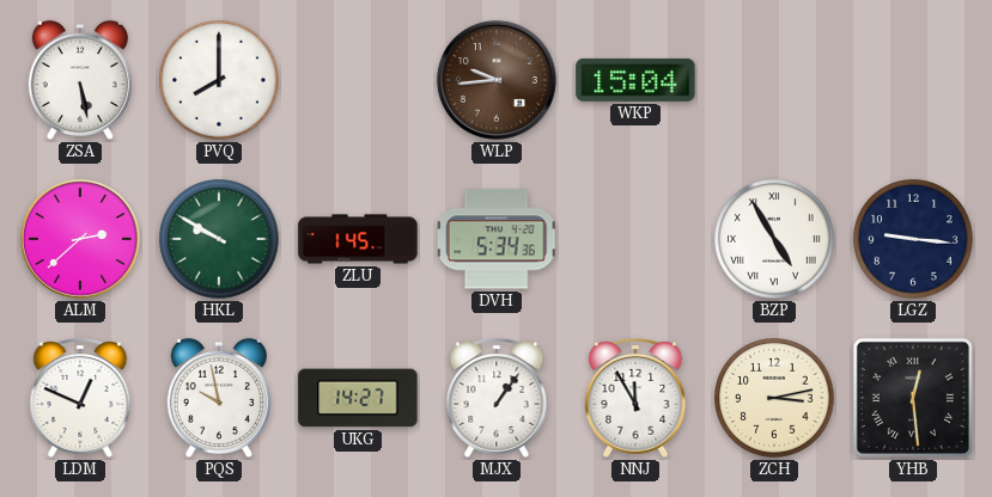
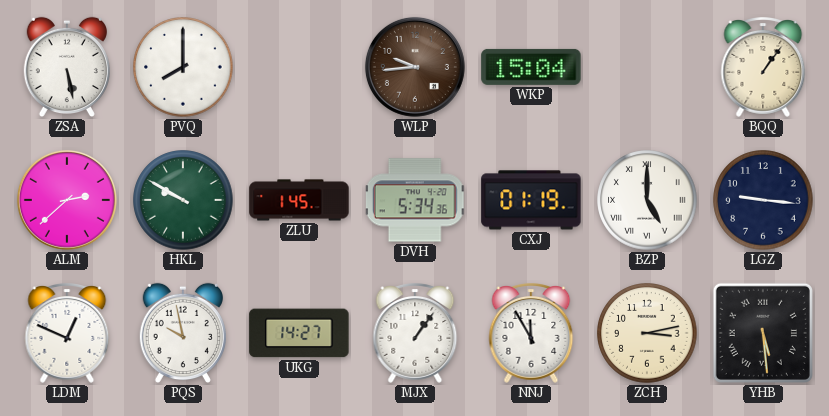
BQQ: none -> 1:06 (763, 68)
CXJ: none -> 01:19 (531, 200)
BZP: 4:55 -> 5:00 (647, 200)
YHB: 12:29 -> 5:29 (763, 333)
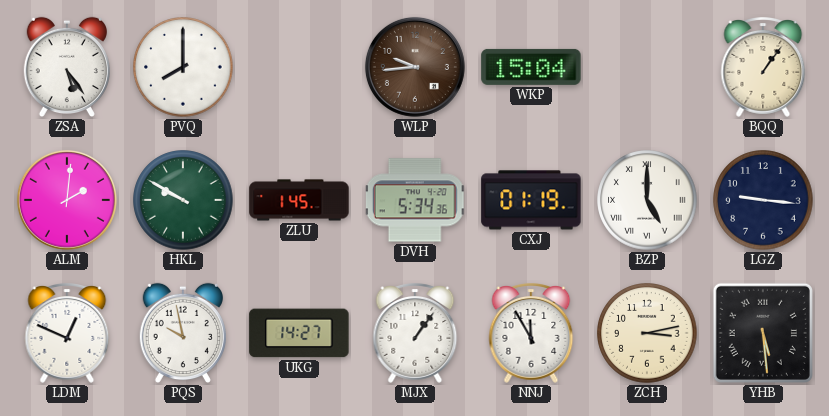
ZSA: 5:28 -> 5:24 (67, 67)
ALM: 2:38 -> 2:01 (67, 200)
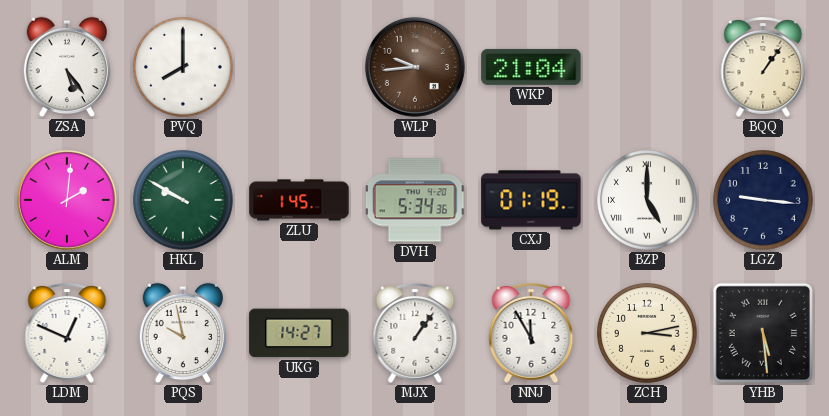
WKP: 15:04 -> 21:04 (531, 67)
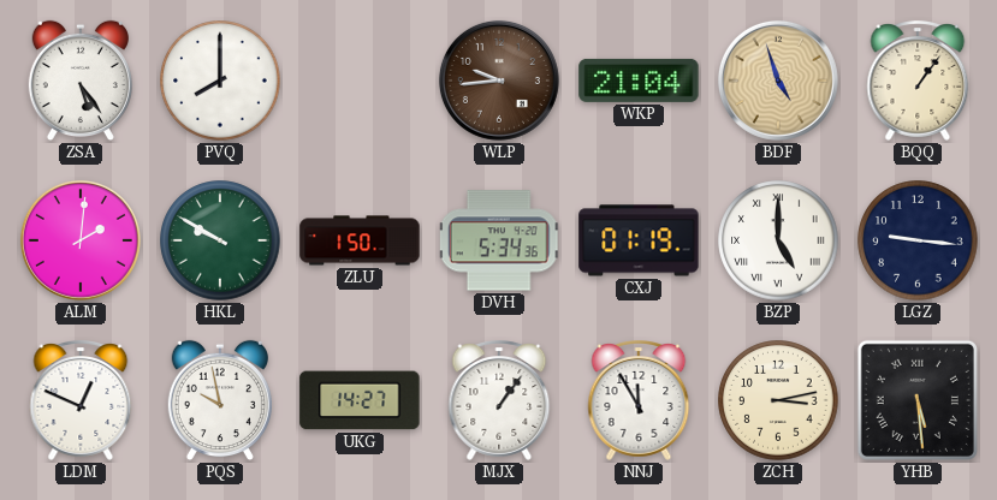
BDF: none -> 4:57 (778, 81)
ZLU: 1:45 -> 1:50 (360, 240)
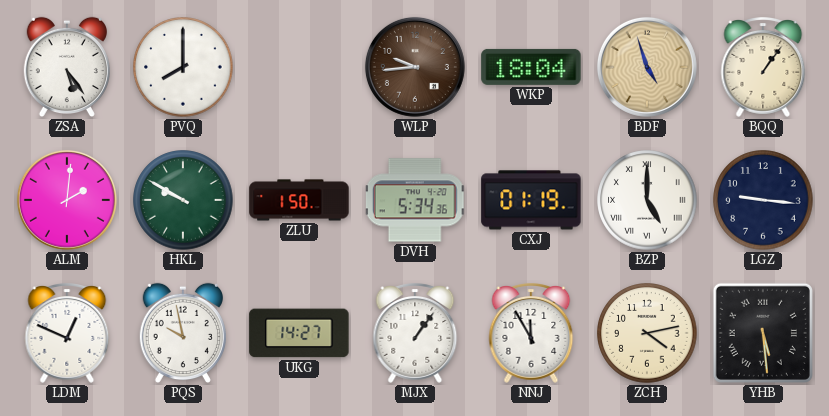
WKP: 21:04 -> 18:04 (531, 67)
ZCH: 3:13 -> 4:13 (647, 333)
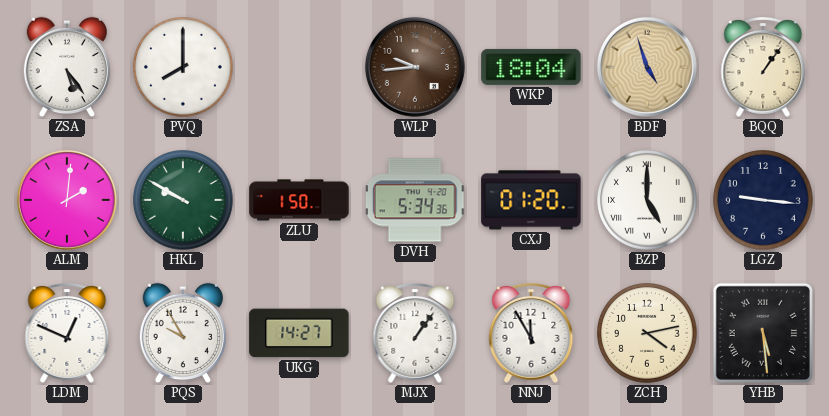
CXJ: 01:19 -> 01:20 (531, 200)
PQS: 9:58 -> 9:55 (183, 333)
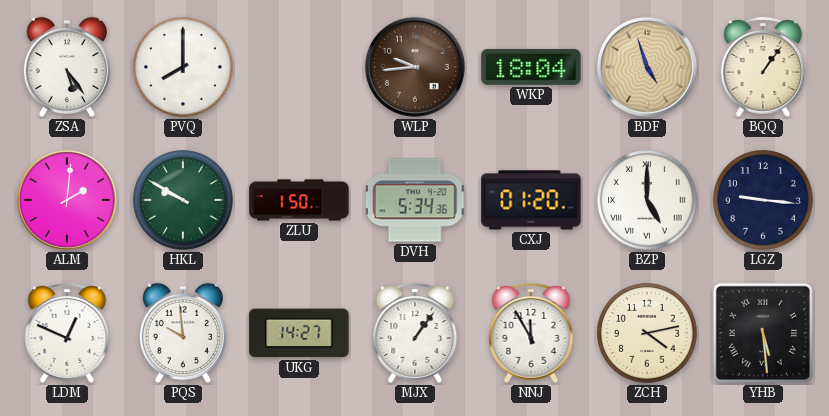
PQS: 9:55 -> 9:59 (183, 333)
